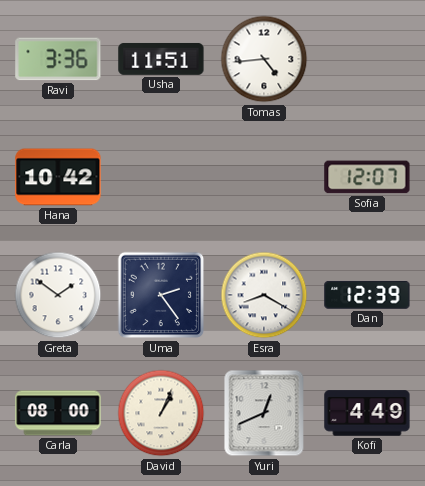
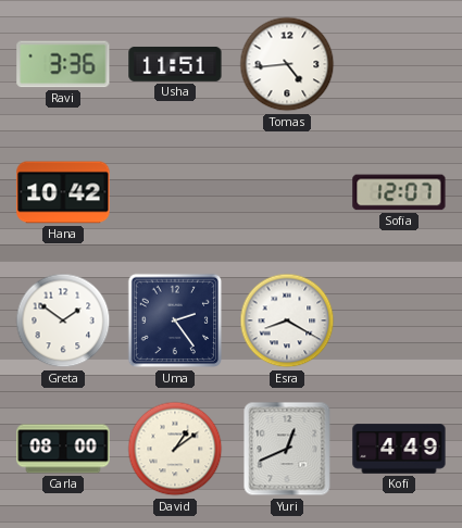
Dan: 12:39 -> none (367, 295)
David: 1:04 -> 1:09 (175, 449)
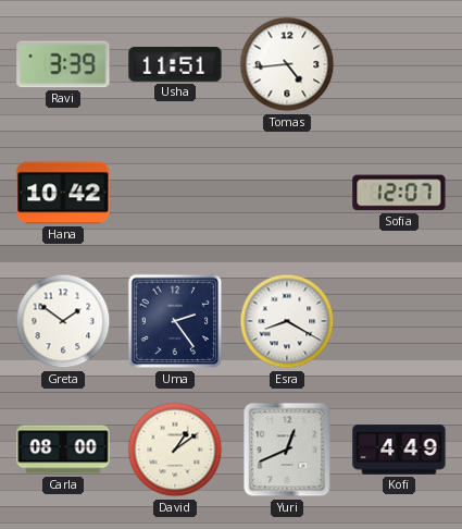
Ravi: 3:36 -> 3:39 (63, 64)
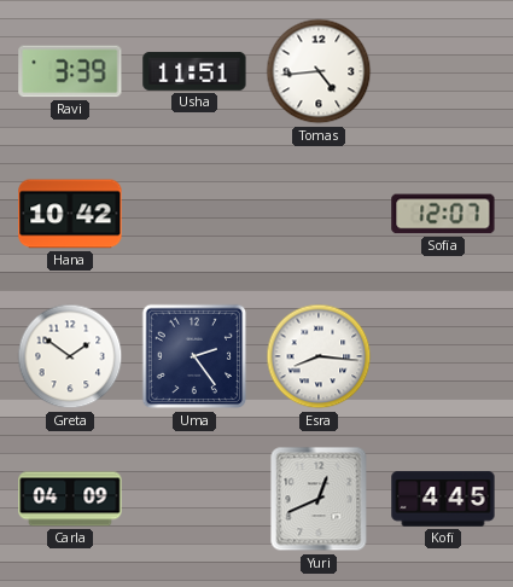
Esra: 8:20 -> 8:16 (319, 356)
Carla: 08:00 -> 04:09 (70, 499)
David: 1:09 -> none (175, 450)
Kofi: 4:49 -> 4:45 (443, 499)
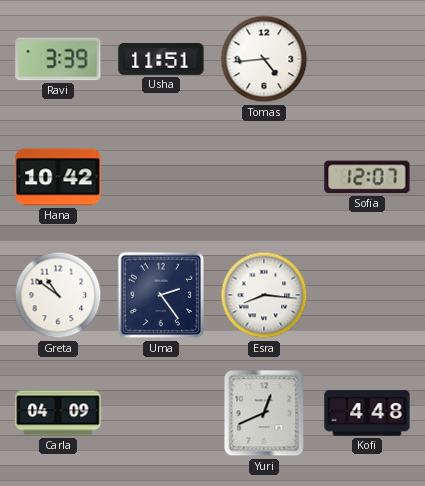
Greta: 1:51 -> 10:51 (58, 295)
Kofi: 4:45 -> 4:48 (367, 413)
